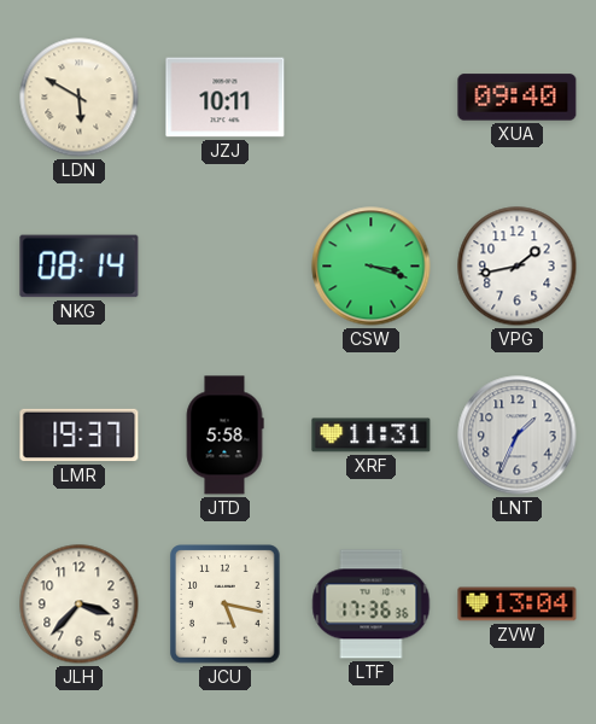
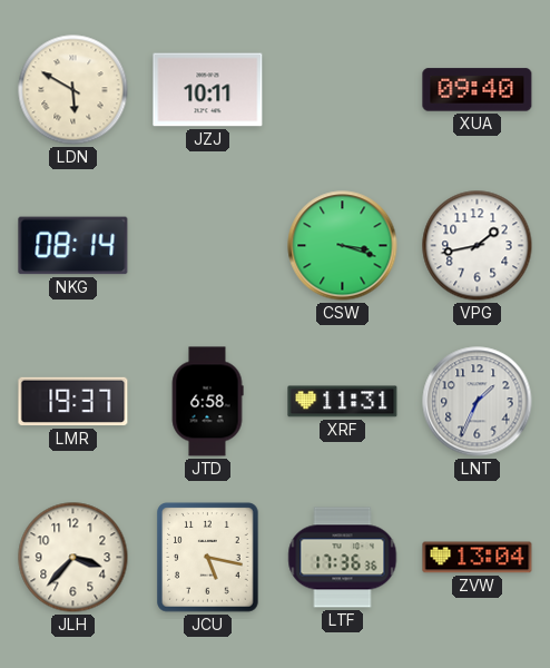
JTD: 5:58 -> 6:58 (207, 402)
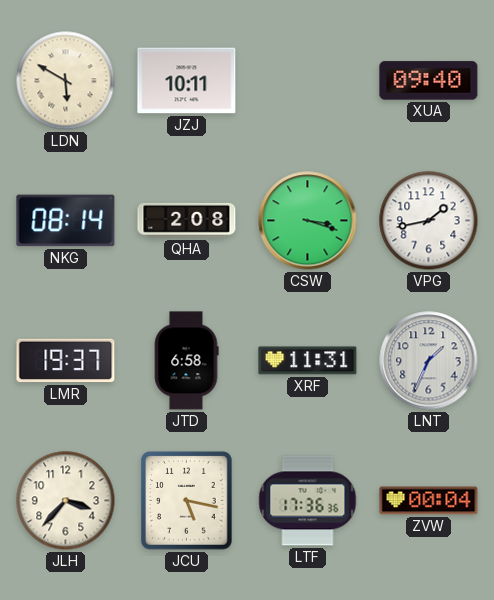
QHA: none -> 2:08 (187, 220)
ZVW: 13:04 -> 00:04 (429, 501)
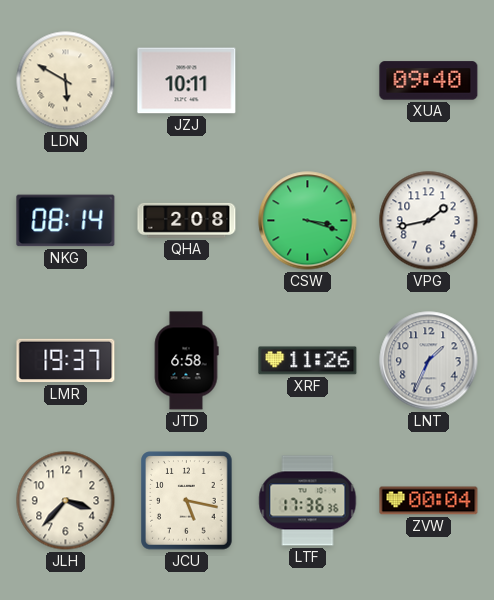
XRF: 11:31 -> 11:26 (308, 361)
